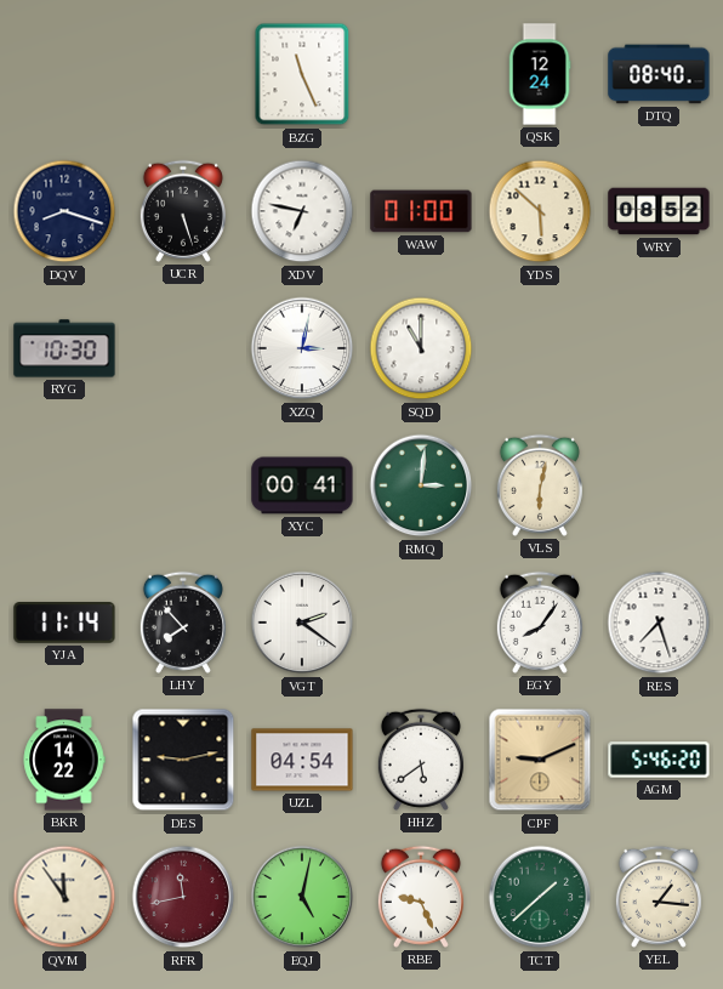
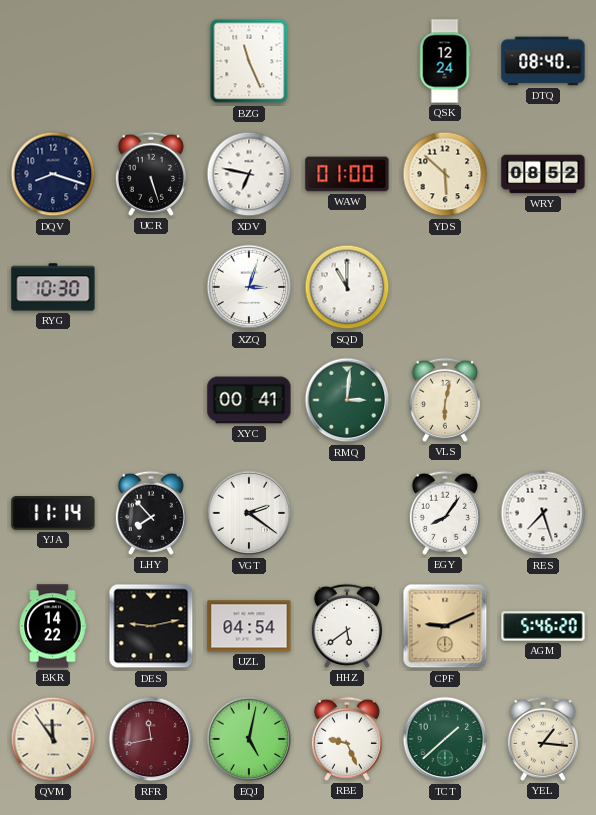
XZQ: 3:02 -> 3:03 (249, 287)
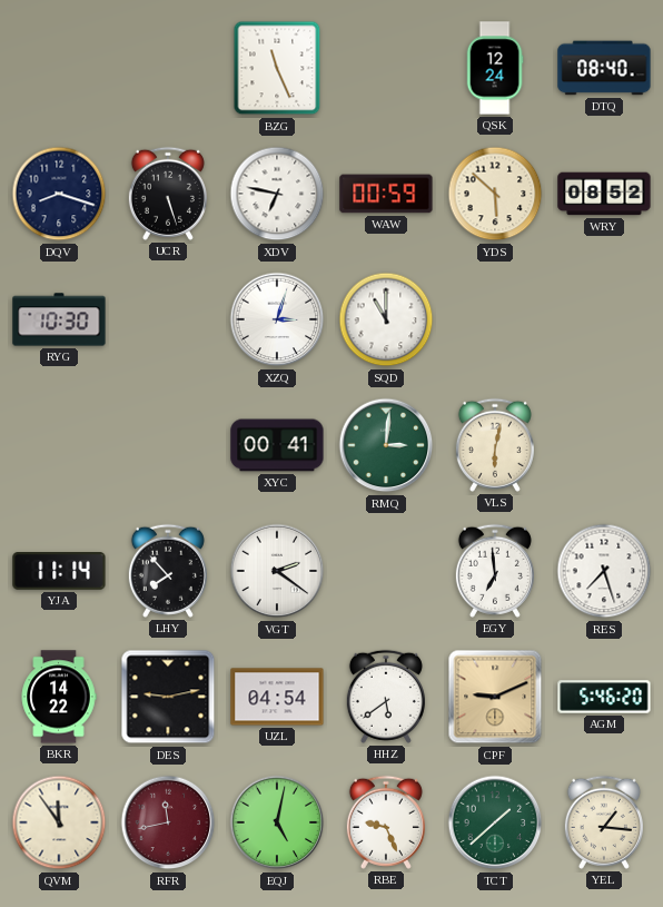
WAW: 01:00 -> 00:59 (386, 194)
EGY: 8:06 -> 6:59 (495, 571)
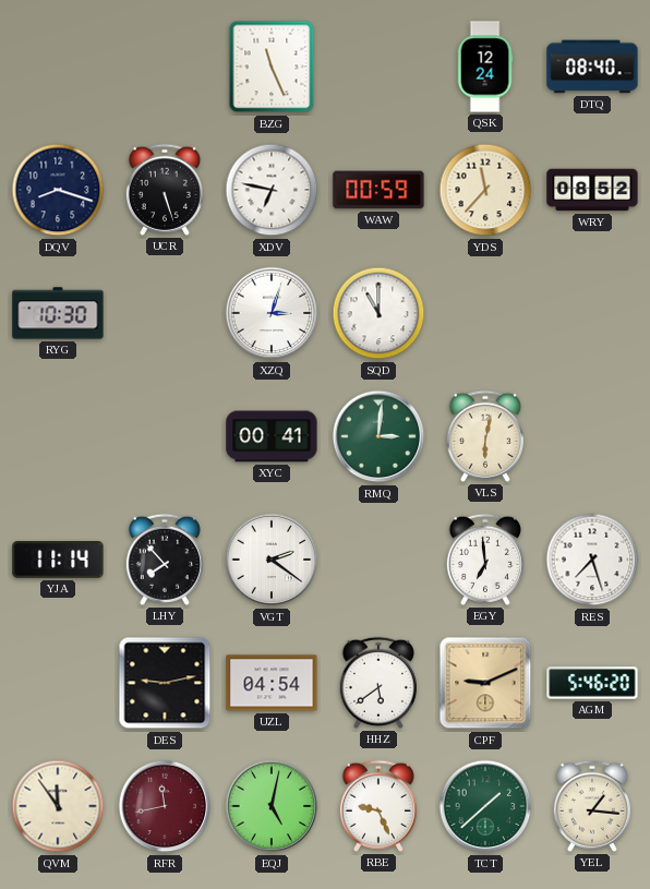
YDS: 5:52 -> 11:37 (485, 190)
BKR: 14:22 -> none (59, 697)
